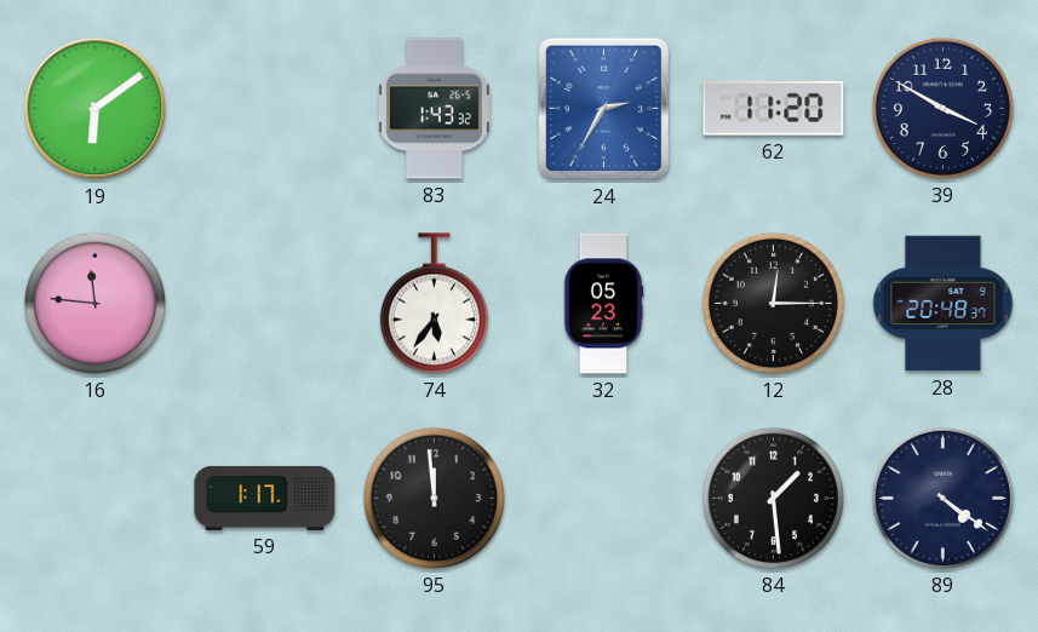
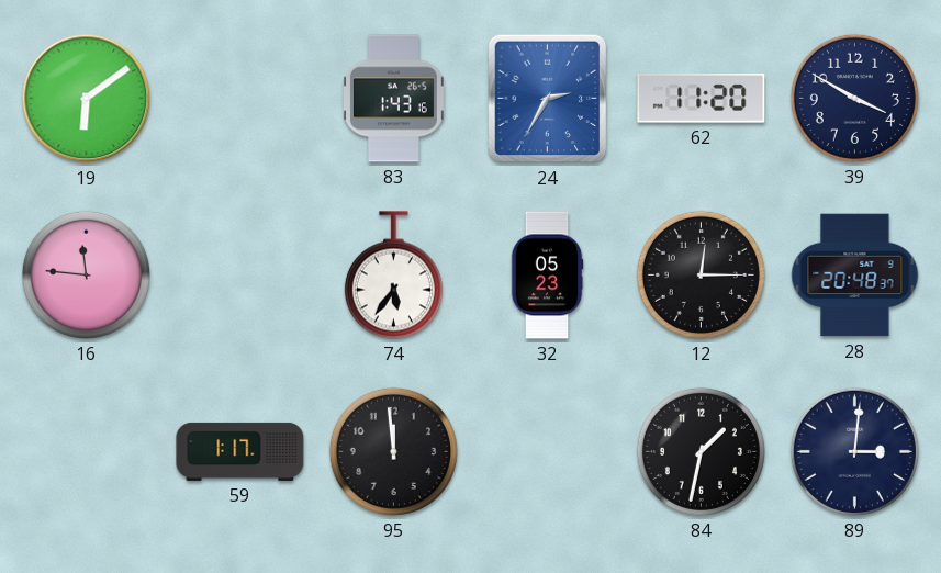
83: 1:43:32 -> 1:43:16 (393, 99)
84: 1:29 -> 1:32 (701, 451)
89: 4:21 -> 3:01 (854, 451)
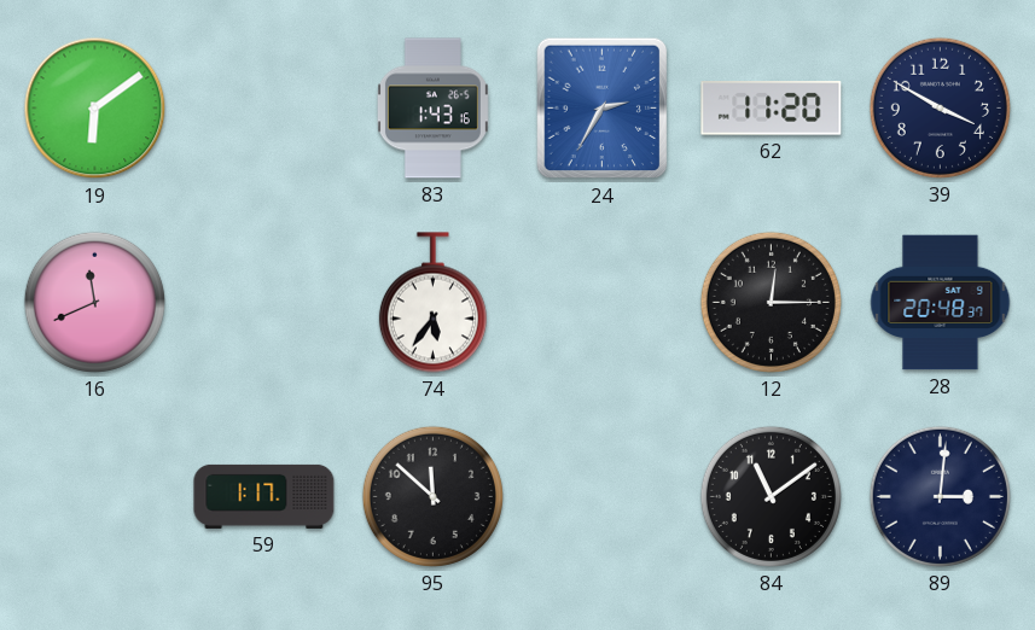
16: 11:46 -> 11:41 (94, 302)
32: 05:23 -> none (547, 276)
95: 11:59 -> 11:52 (432, 496)
84: 1:32 -> 11:09 (771, 496)
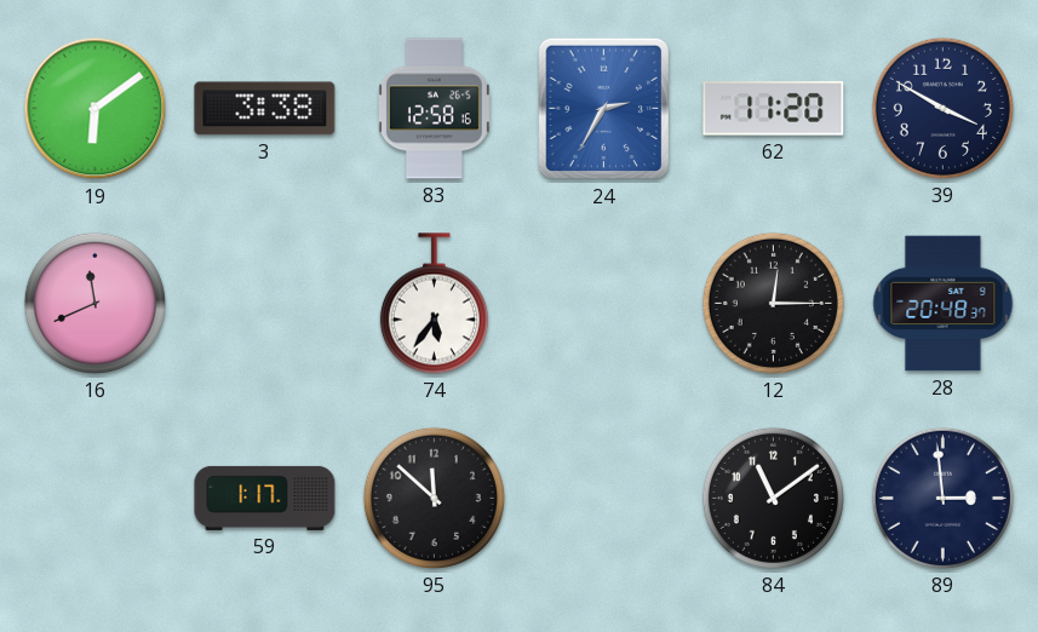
3: none -> 3:38 (265, 109)
83: 1:43 -> 12:58 (434, 109)
89: 3:01 -> 2:59 (942, 498)
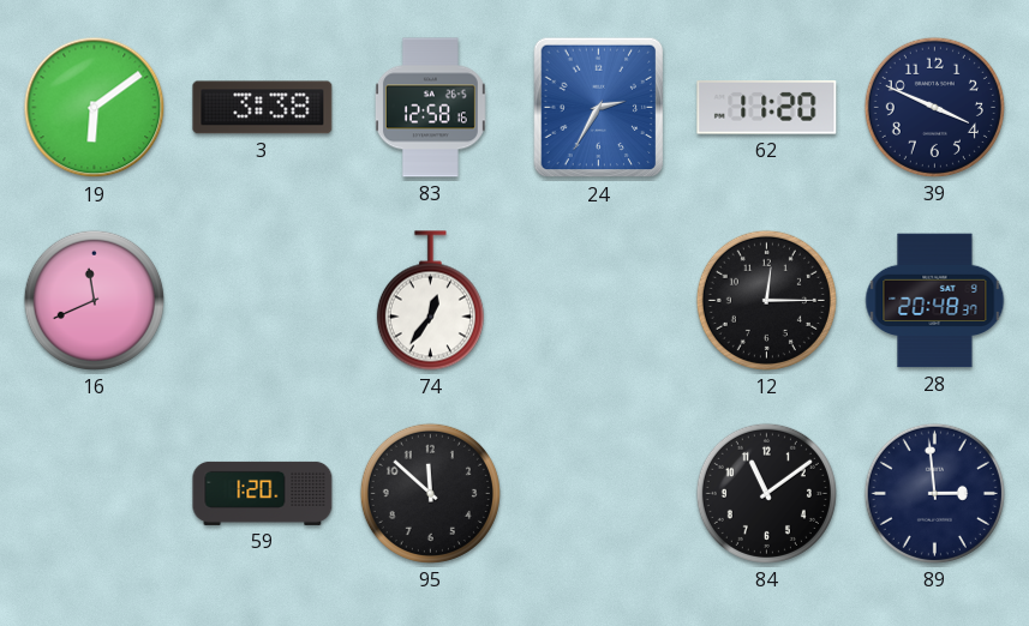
39: 3:50 -> 3:49 (934, 107)
74: 5:36 -> 12:36 (430, 301)
59: 1:17 -> 1:20 (263, 493)
